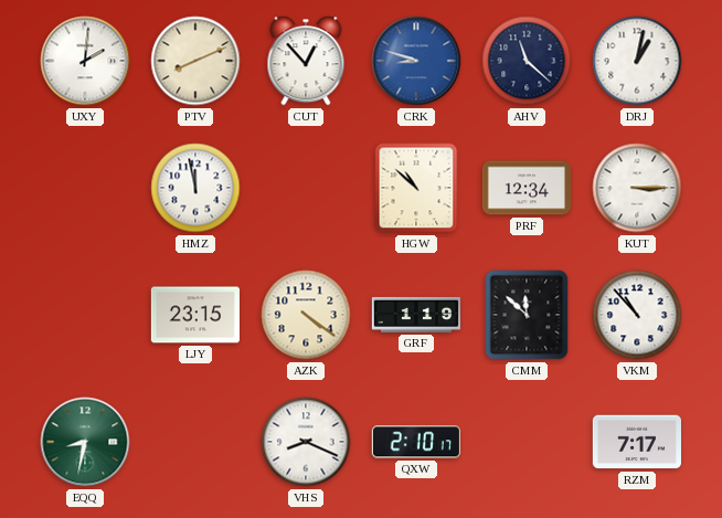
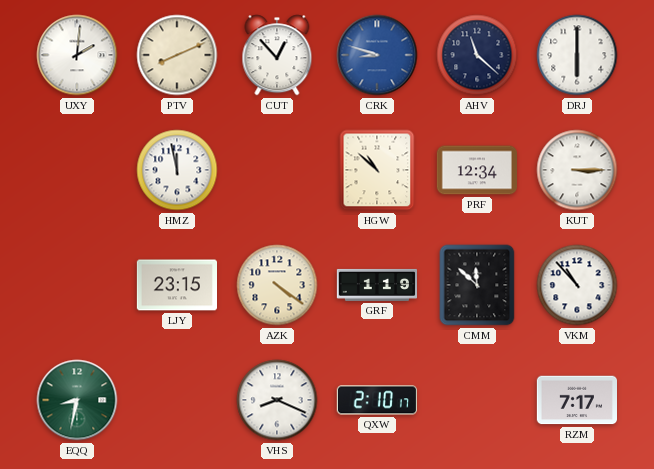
DRJ: 1:02 -> 6:00 (577, 55)
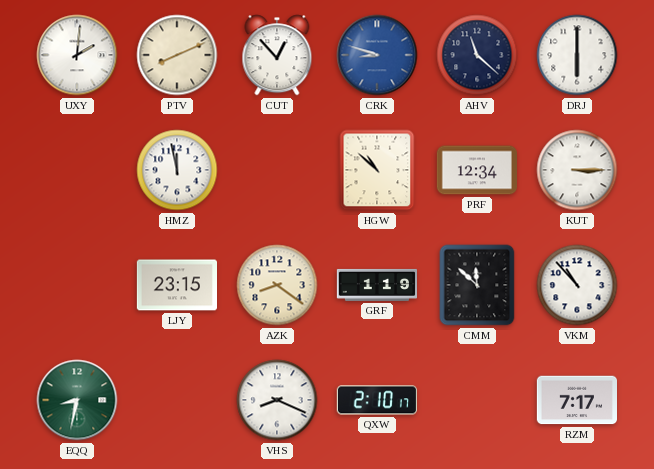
AZK: 4:21 -> 8:21 (277, 285)
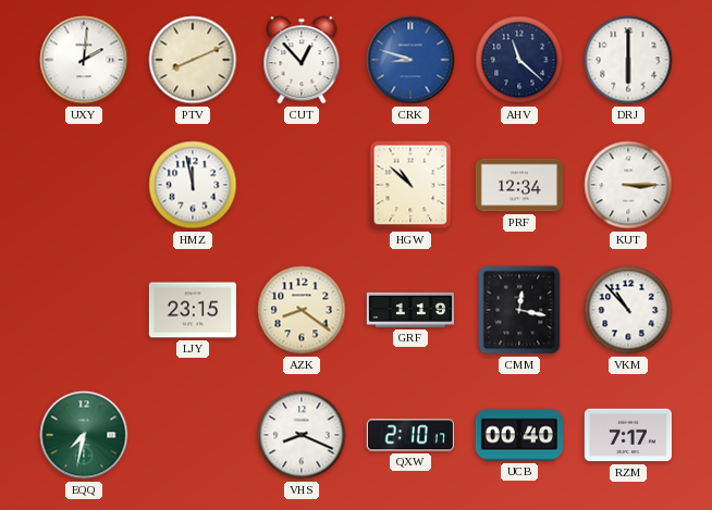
CMM: 11:52 -> 12:17 (519, 310)
EQQ: 8:32 -> 7:32 (84, 435)
UCB: none -> 00:40 (518, 435)
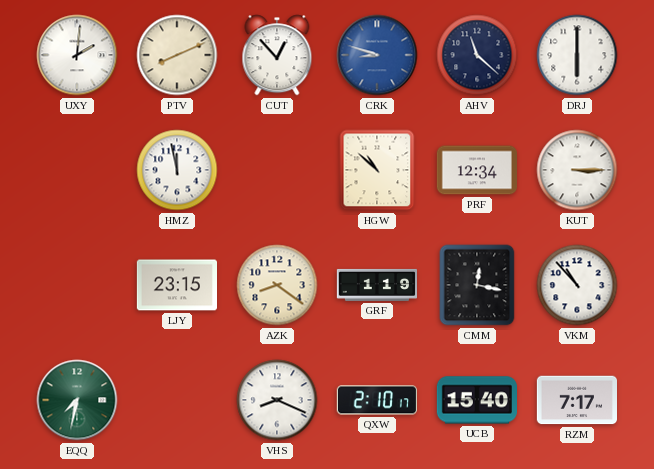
UCB: 00:40 -> 15:40 (476, 400)
